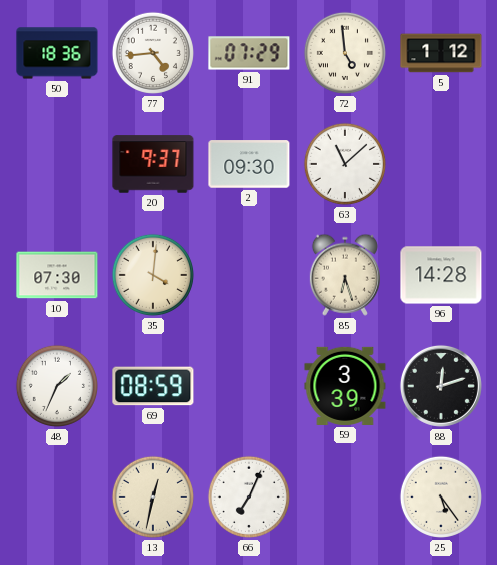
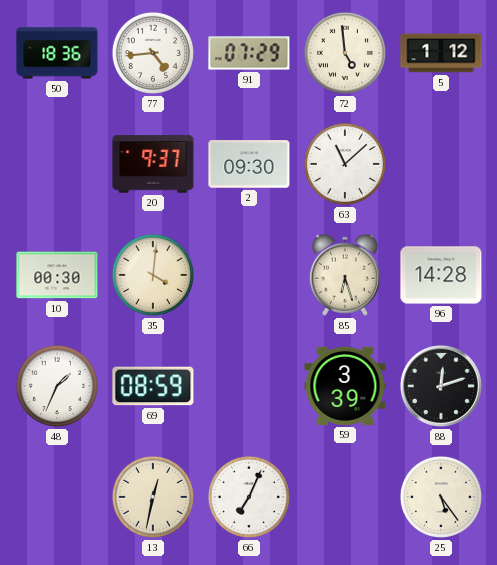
10: 07:30 -> 00:30 (57, 275)
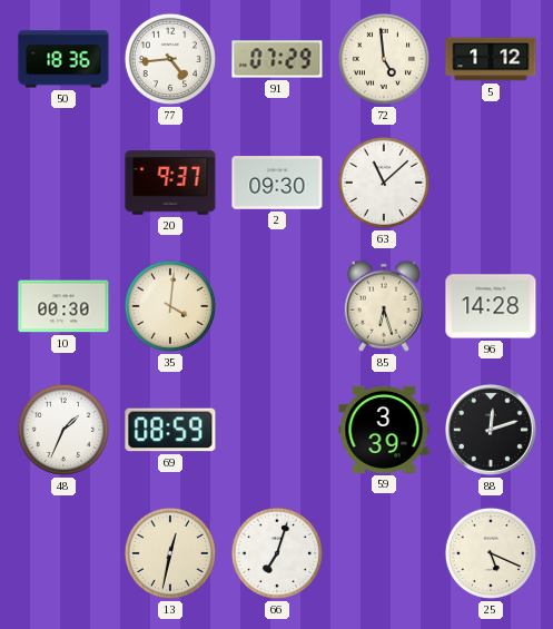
66: 7:04 -> 7:03 (277, 553)
25: 5:24 -> 5:19 (491, 553)
